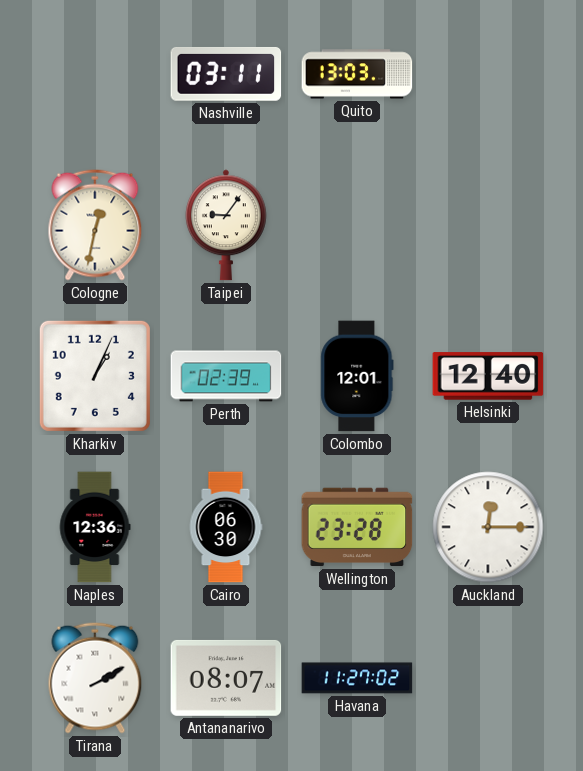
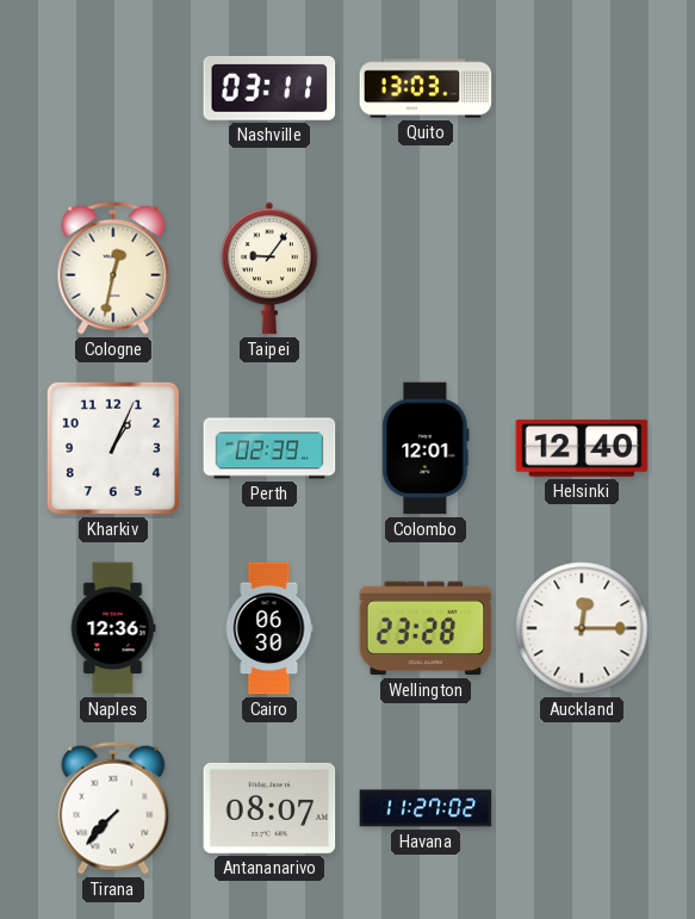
Tirana: 2:10 -> 7:37 (113, 808)
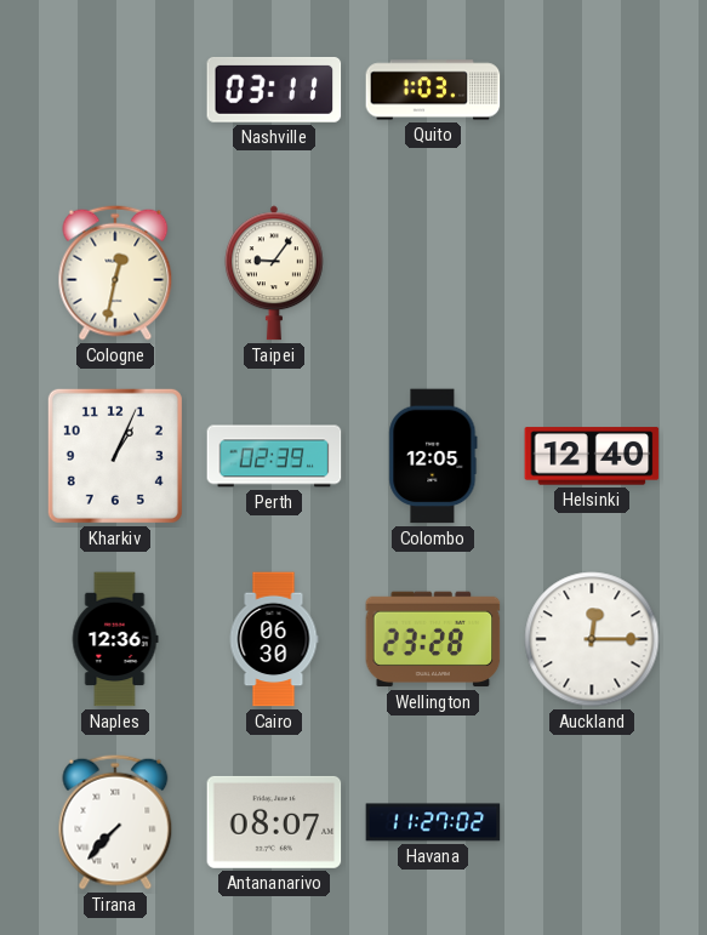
Quito: 13:03 -> 1:03 (433, 90)
Colombo: 12:01 -> 12:05 (433, 456)
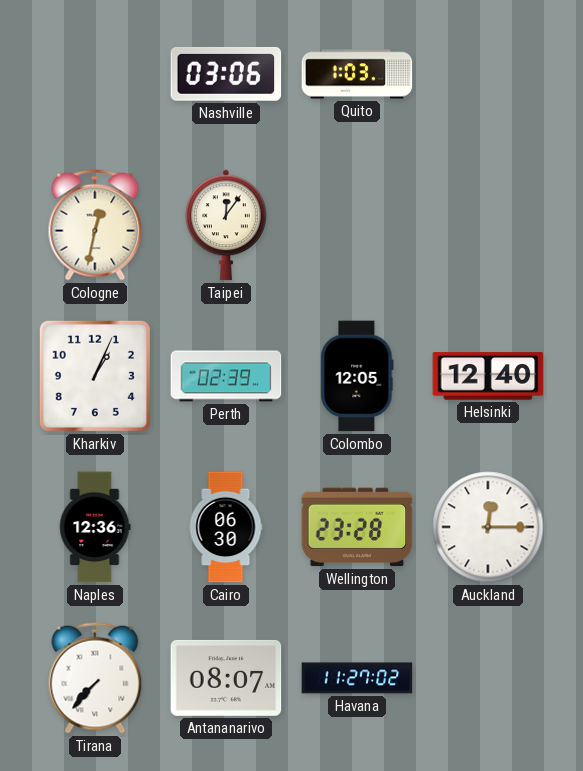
Nashville: 03:11 -> 03:06 (226, 74)
Taipei: 9:06 -> 12:06 (226, 225)
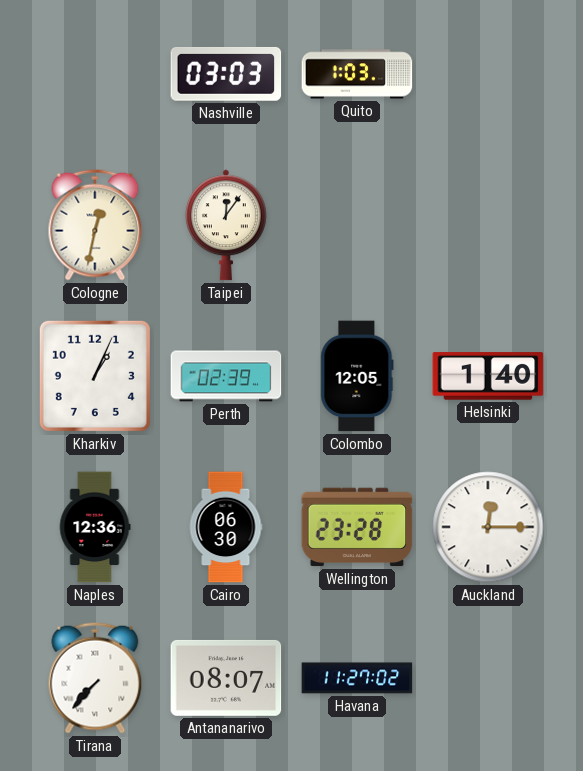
Nashville: 03:06 -> 03:03 (226, 74)
Helsinki: 12:40 -> 1:40 (488, 376)
